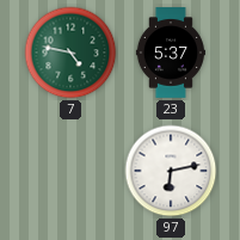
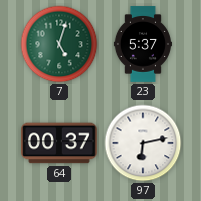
7: 4:47 -> 5:03 (59, 44)
64: none -> 00:37 (60, 143)
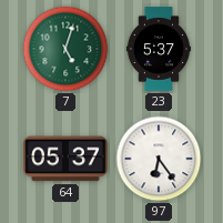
64: 00:37 -> 05:37 (67, 159)
97: 6:13 -> 6:24 (159, 159)
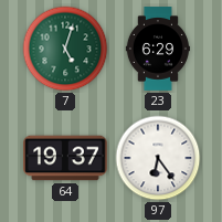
23: 5:37 -> 6:29 (158, 49)
64: 05:37 -> 19:37 (66, 158)
